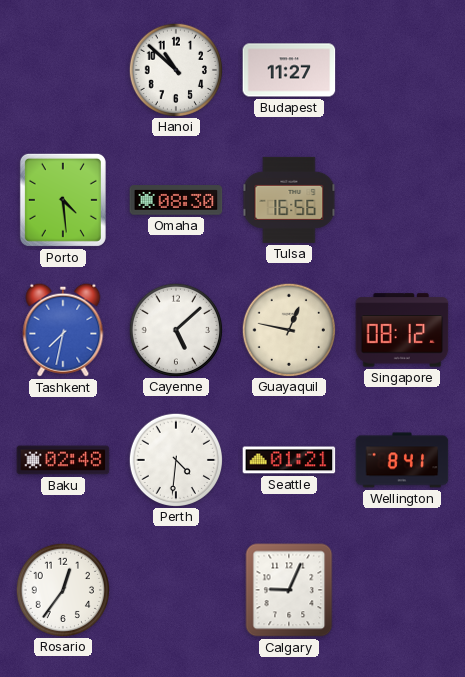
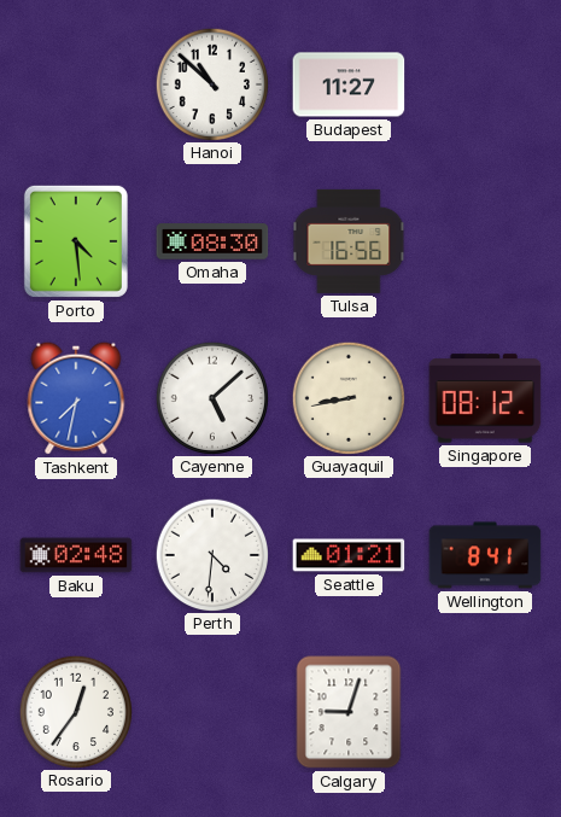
Guayaquil: 12:47 -> 8:43 (347, 397)
Calgary: 9:04 -> 9:03 (349, 712)
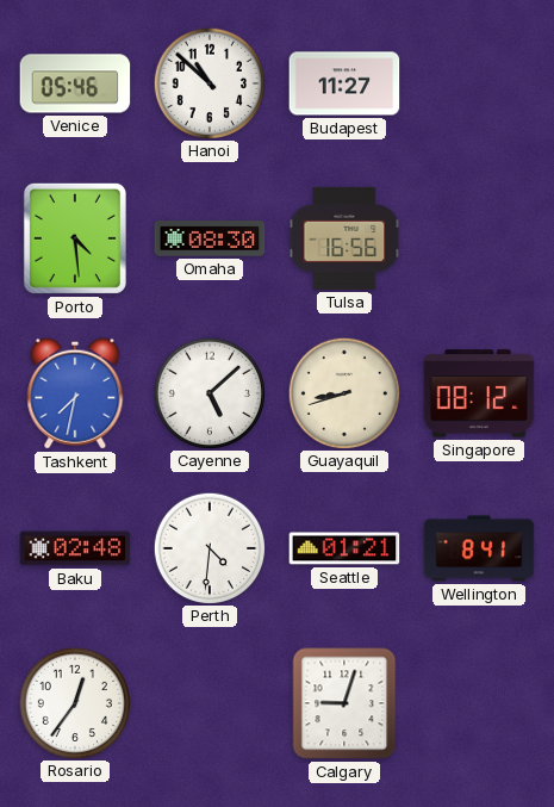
Venice: none -> 05:46 (75, 83)
Guayaquil: 8:43 -> 8:42 (343, 392)
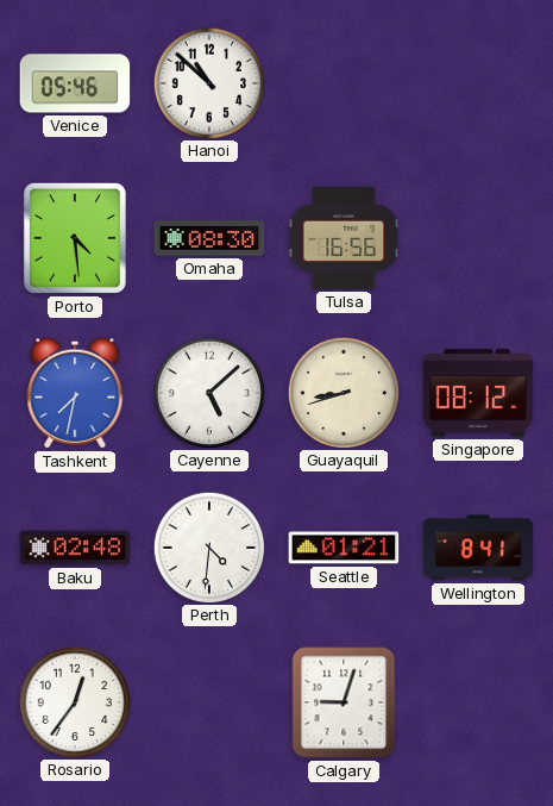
Budapest: 11:27 -> none (344, 83)
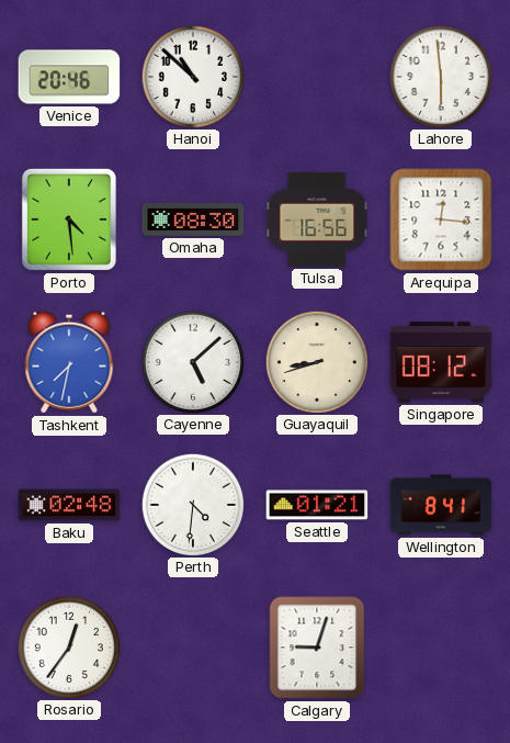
Venice: 05:46 -> 20:46 (69, 77)
Lahore: none -> 5:59 (440, 76)
Arequipa: none -> 12:16 (441, 219)
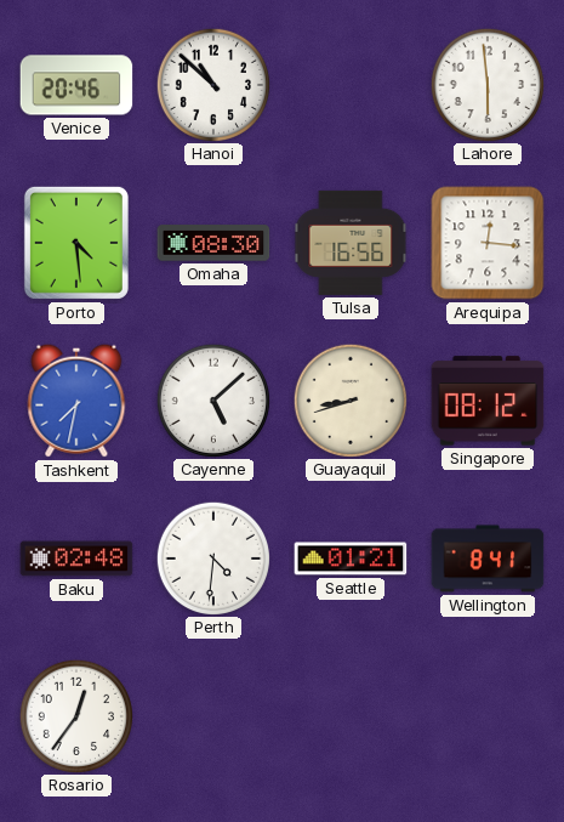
Calgary: 9:03 -> none (317, 648)
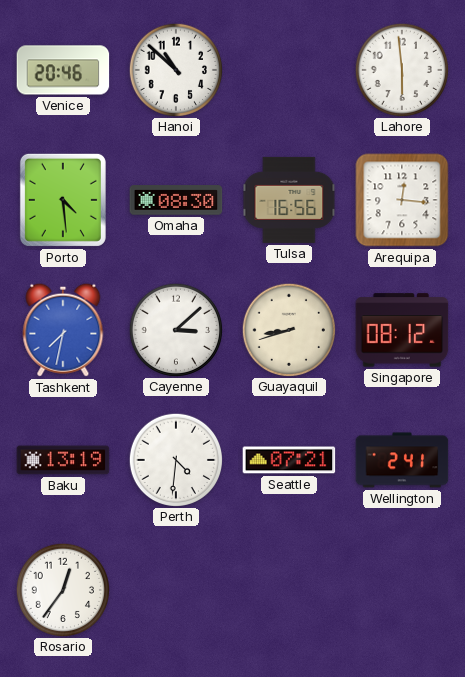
Cayenne: 5:08 -> 3:08 (175, 329)
Baku: 02:48 -> 13:19 (63, 460)
Seattle: 01:21 -> 07:21 (289, 460)
Wellington: 8:41 -> 2:41 (402, 460)
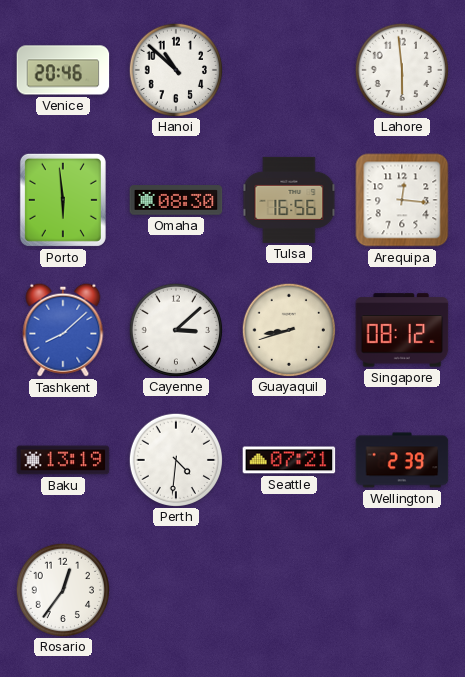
Porto: 4:29 -> 5:59 (63, 200)
Tashkent: 7:32 -> 8:08 (63, 330)
Wellington: 2:41 -> 2:39 (402, 460)
